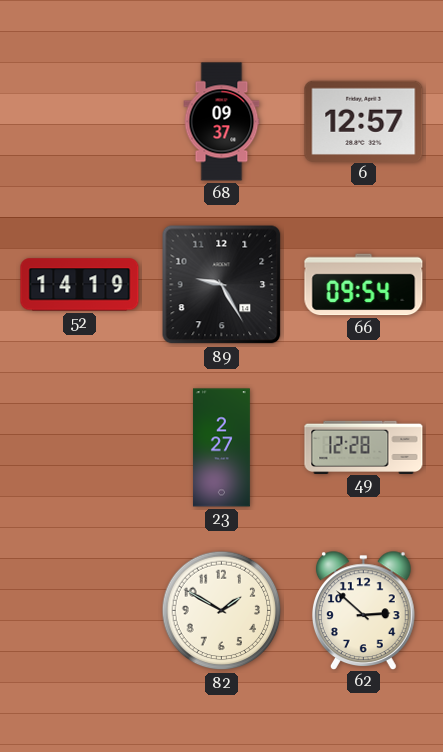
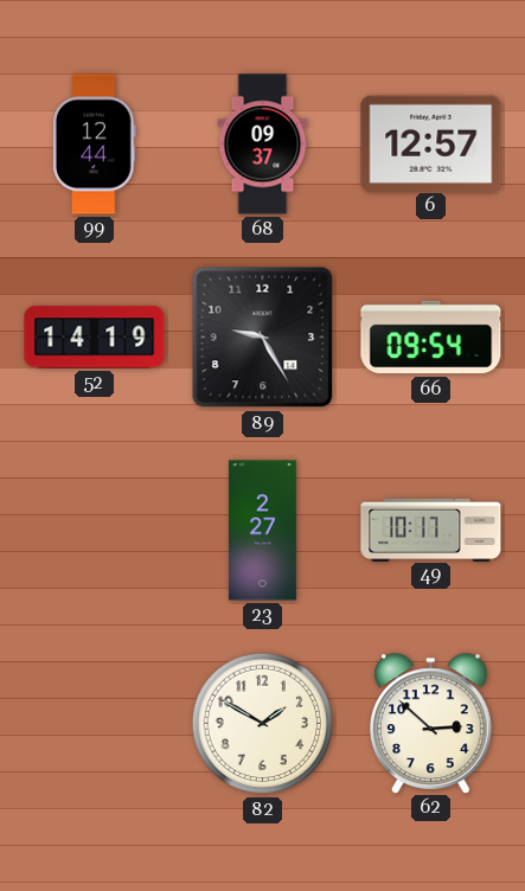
99: none -> 12:44 (95, 145)
49: 12:28 -> 10:17 (431, 530)
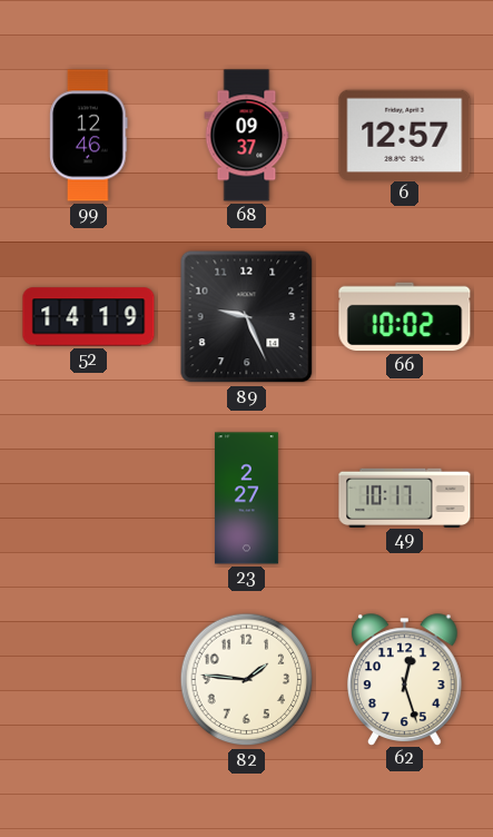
99: 12:44 -> 12:46 (89, 136)
89: 9:25 -> 9:26 (247, 317)
66: 09:54 -> 10:02 (405, 317)
82: 1:50 -> 1:46 (247, 680)
62: 2:52 -> 12:27 (405, 679)
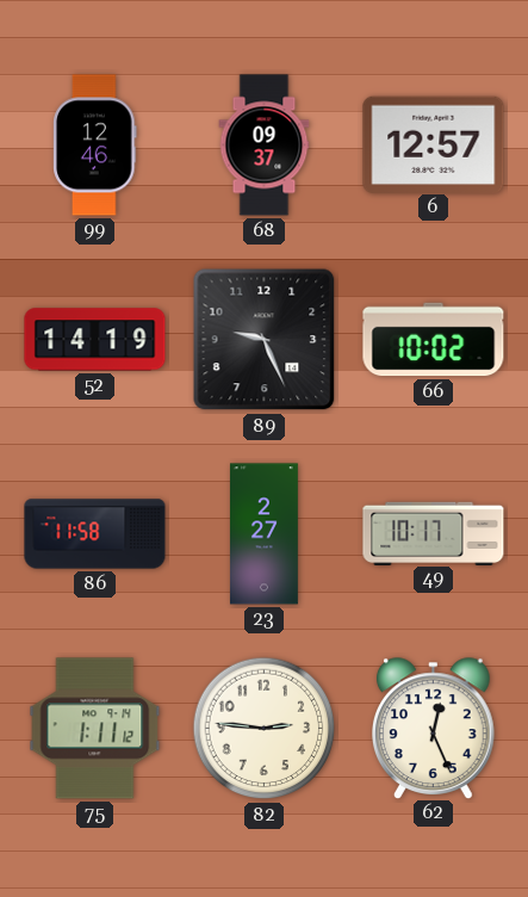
86: none -> 11:58 (95, 534)
75: none -> 1:11 (95, 729)
82: 1:46 -> 2:46 (265, 729)
62: 12:27 -> 12:26 (434, 728)
